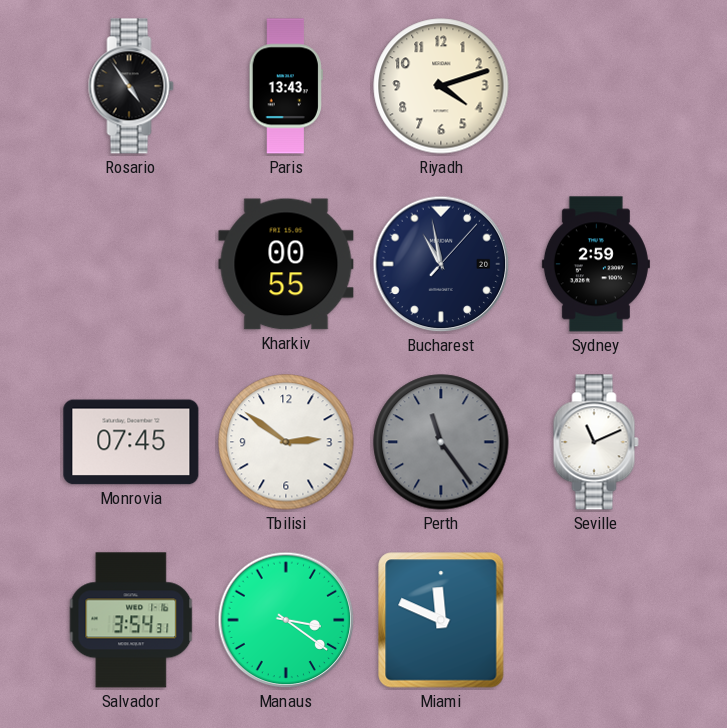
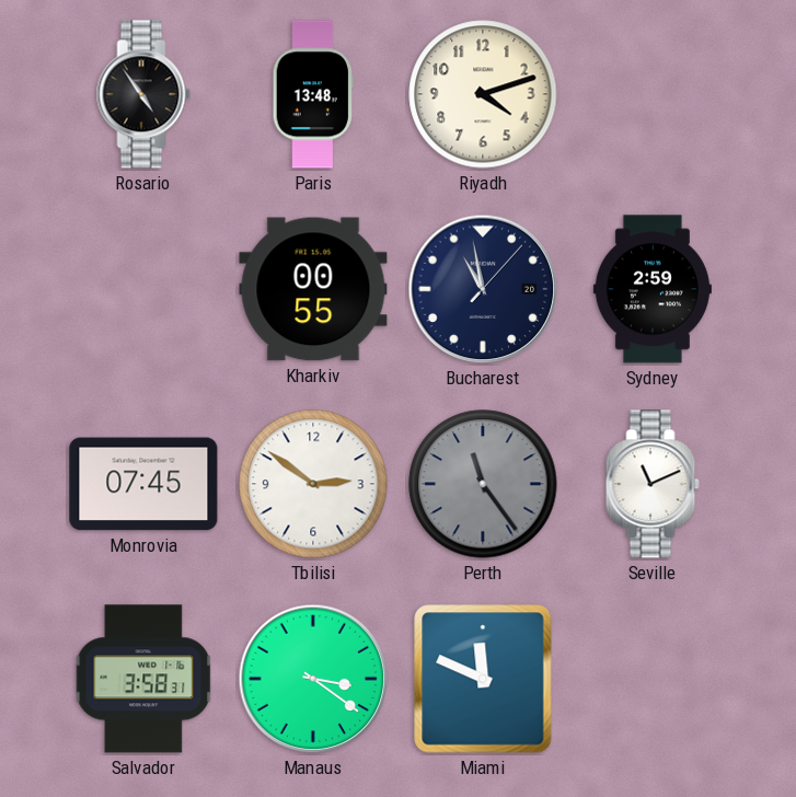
Paris: 13:43 -> 13:48 (313, 94)
Salvador: 3:54 -> 3:58 (143, 679)
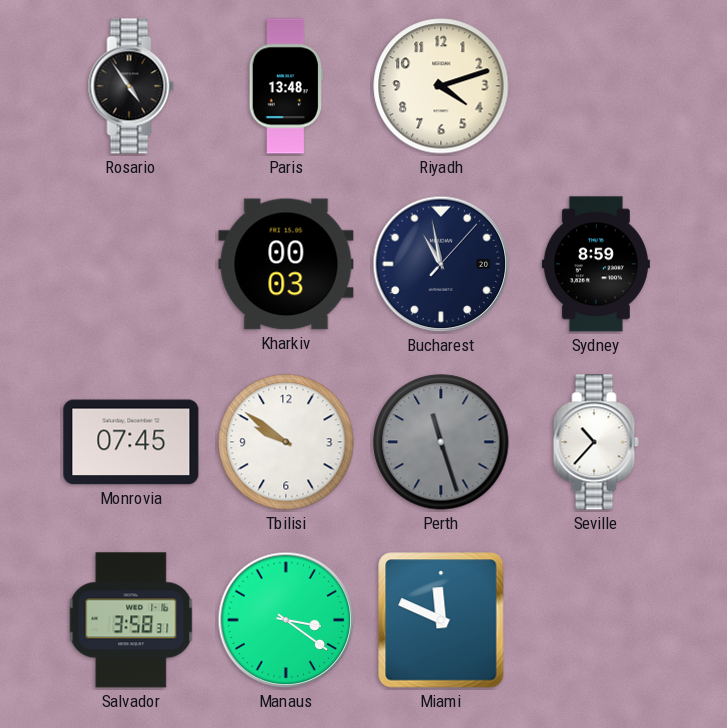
Kharkiv: 00:55 -> 00:03 (286, 264)
Sydney: 2:59 -> 8:59 (596, 264)
Tbilisi: 2:51 -> 9:51 (286, 442)
Perth: 11:24 -> 11:27 (441, 442)
Seville: 11:11 -> 10:37 (596, 442)
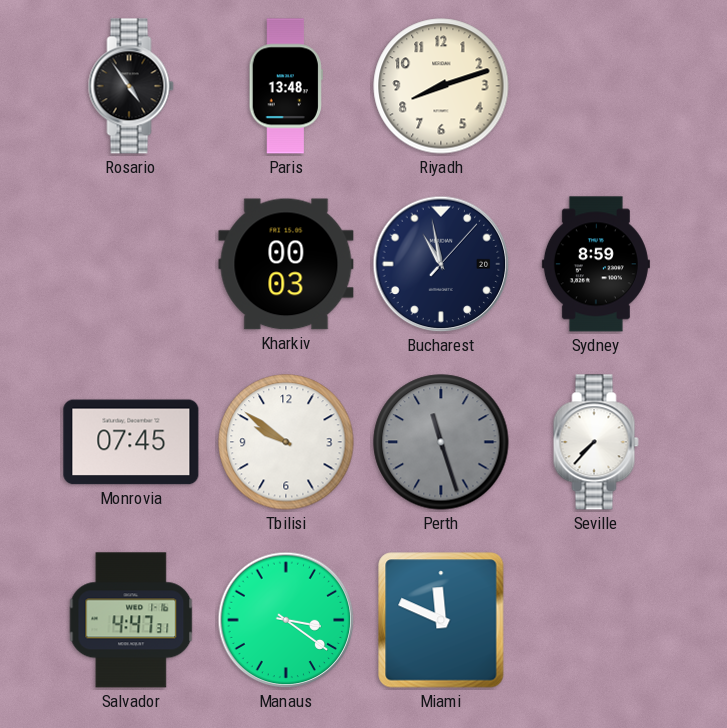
Riyadh: 4:12 -> 8:12 (441, 86)
Seville: 10:37 -> 7:37 (596, 442)
Salvador: 3:58 -> 4:47 (131, 620)
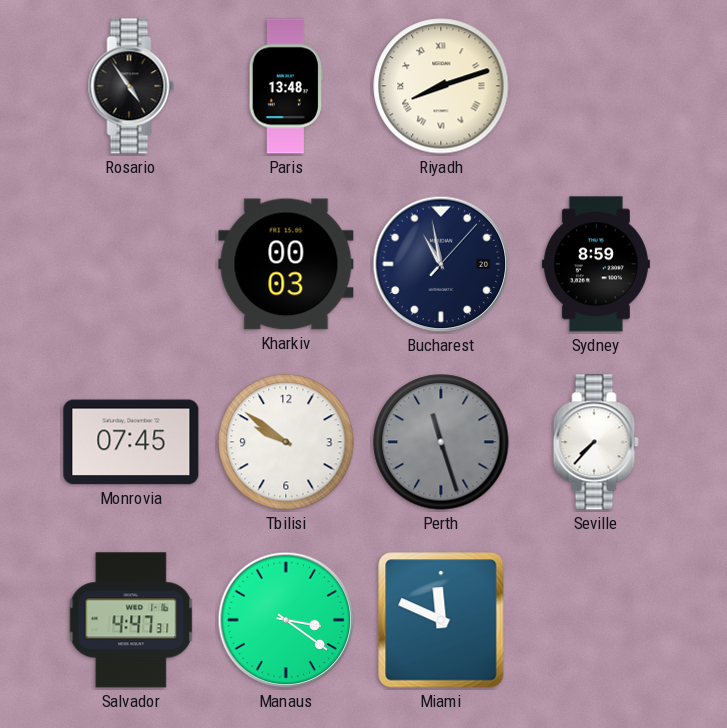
Riyadh numerals: Arabic -> Roman (441, 86)
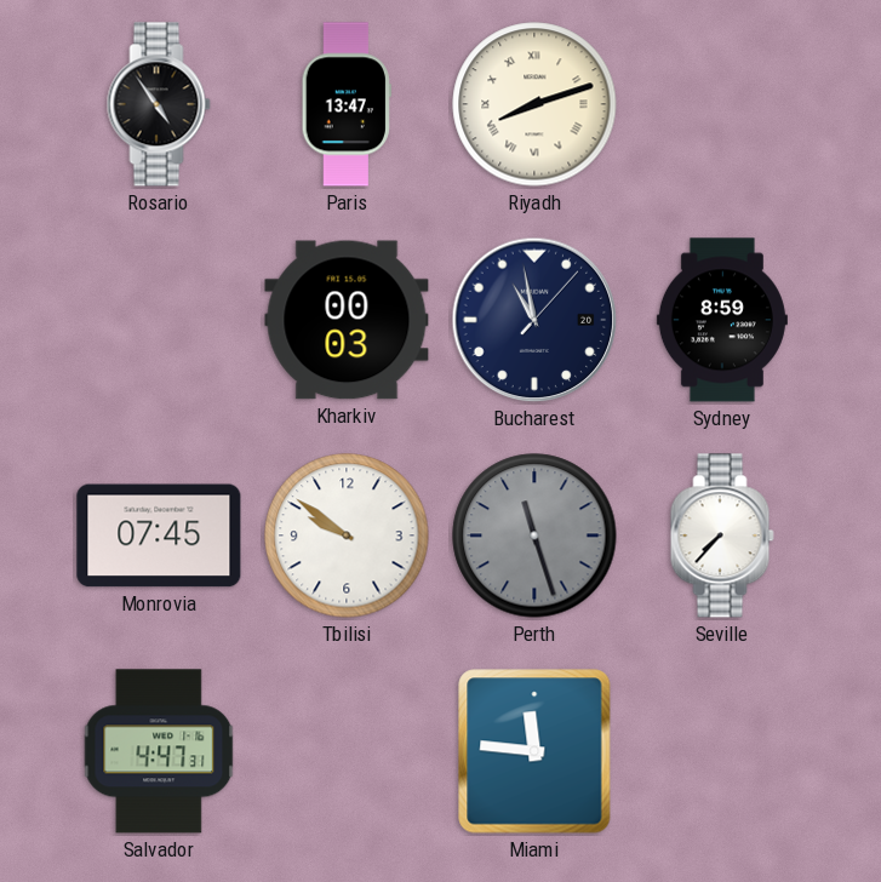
Paris: 13:48 -> 13:47 (347, 104)
Manaus: 3:21 -> none (286, 620)
Miami: 11:49 -> 11:46 (534, 751)
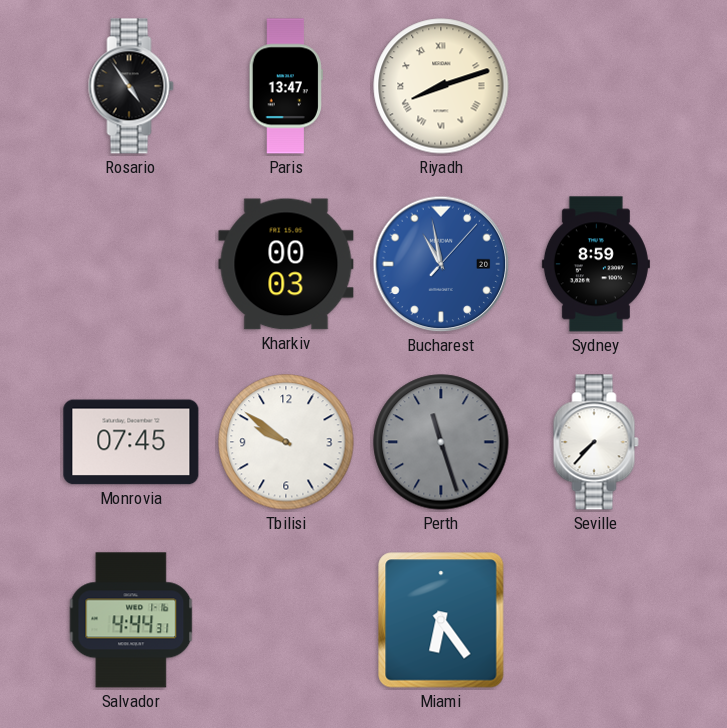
Bucharest dial: navy -> blue (441, 264)
Salvador: 4:47 -> 4:44 (131, 620)
Miami: 11:46 -> 6:24 (441, 620)
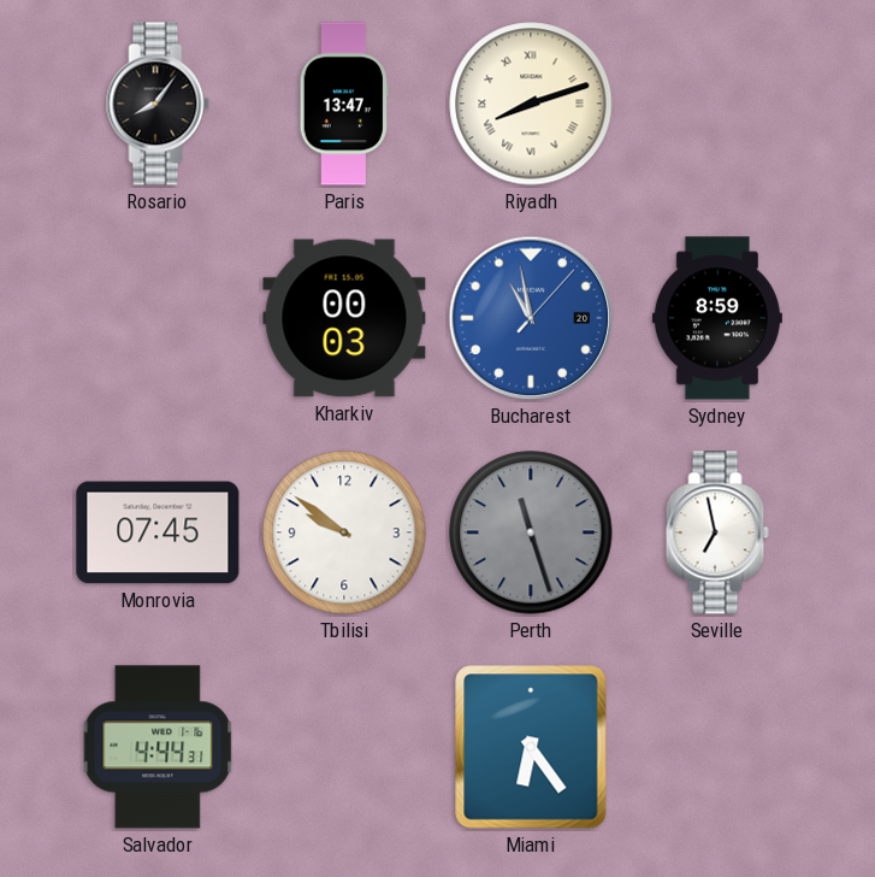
Rosario: 4:54 -> 8:06 (158, 104)
Seville: 7:37 -> 6:58 (717, 532)
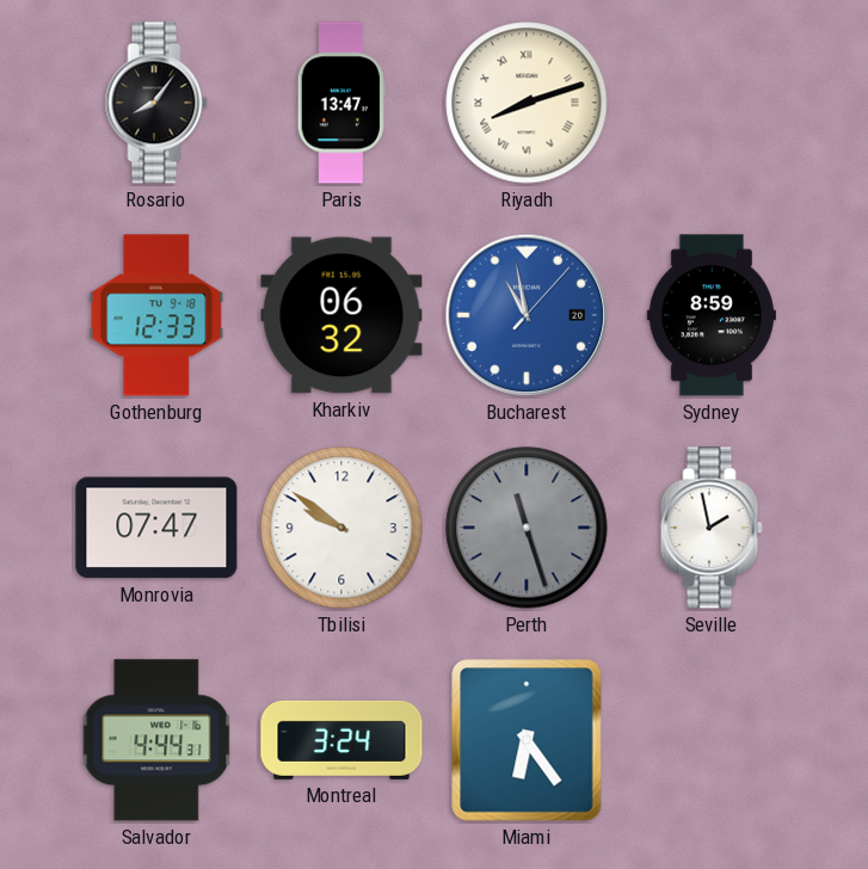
Gothenburg: none -> 12:33 (156, 315)
Kharkiv: 00:03 -> 06:32 (341, 315)
Monrovia: 07:45 -> 07:47 (156, 528)
Seville: 6:58 -> 1:58 (712, 528)
Montreal: none -> 3:24 (341, 740)
